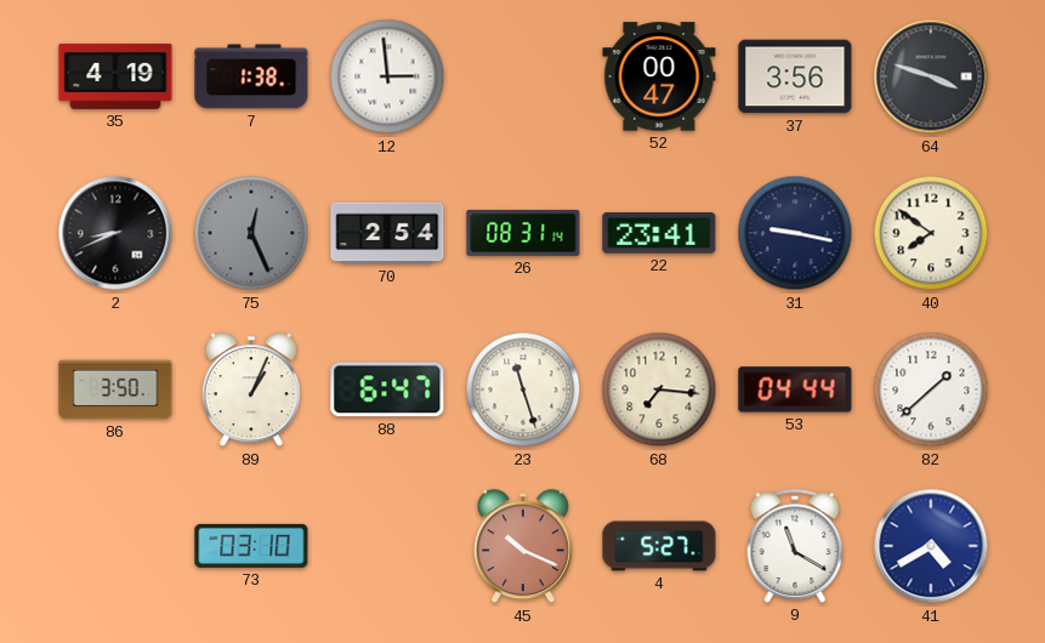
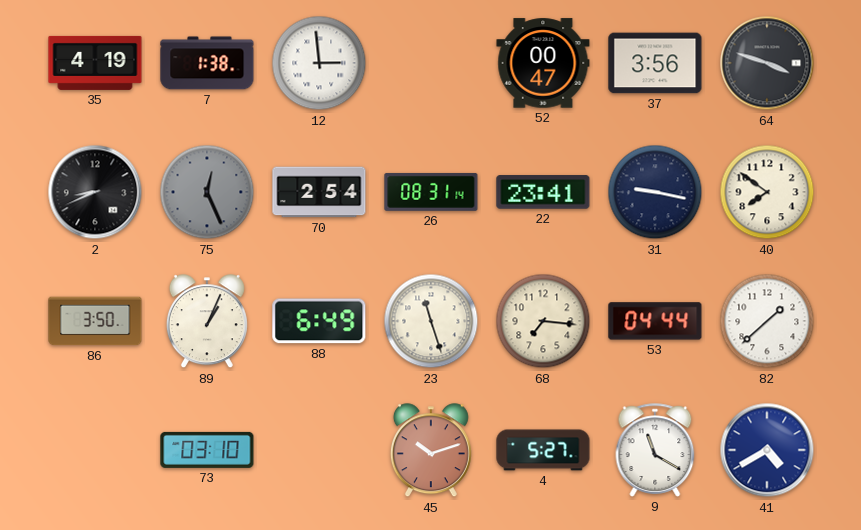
88: 6:47 -> 6:49 (319, 321)
45: 10:19 -> 10:12 (431, 451)
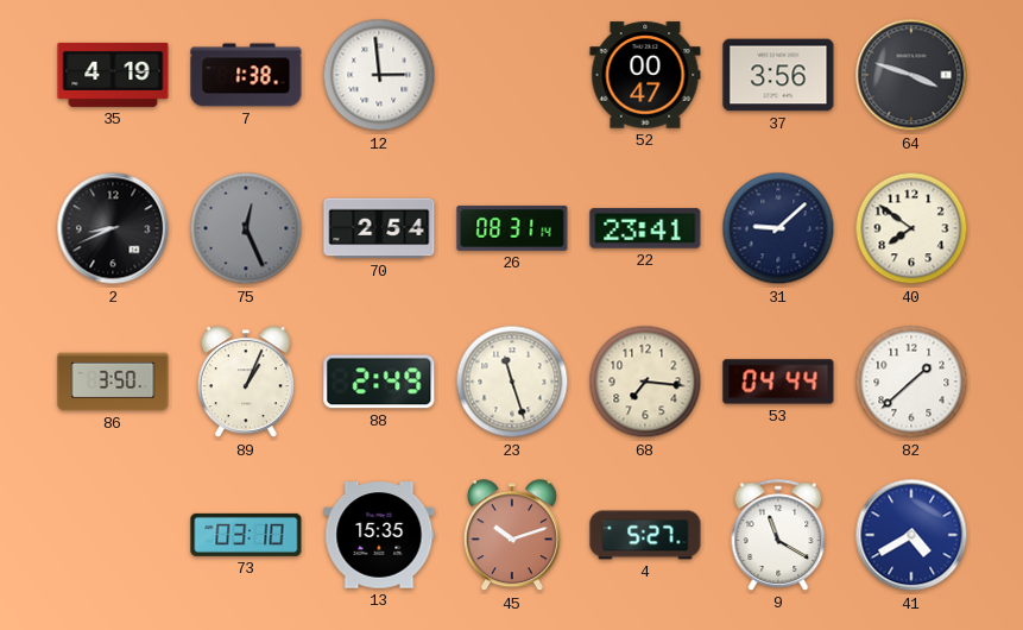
31: 9:17 -> 9:08 (778, 228)
88: 6:49 -> 2:49 (379, 382)
13: none -> 15:35 (379, 535)
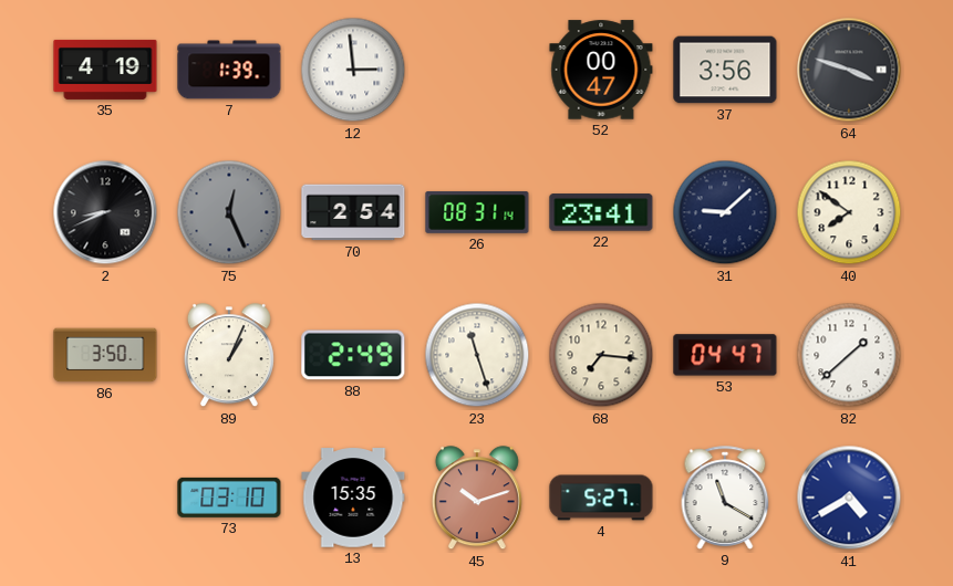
7: 1:38 -> 1:39 (229, 70)
53: 04:44 -> 04:47 (725, 355)
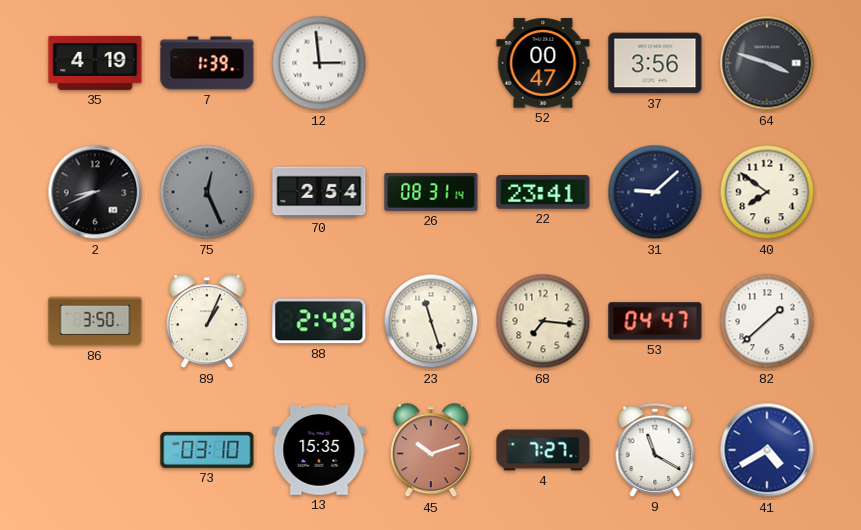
4: 5:27 -> 7:27 (543, 450)
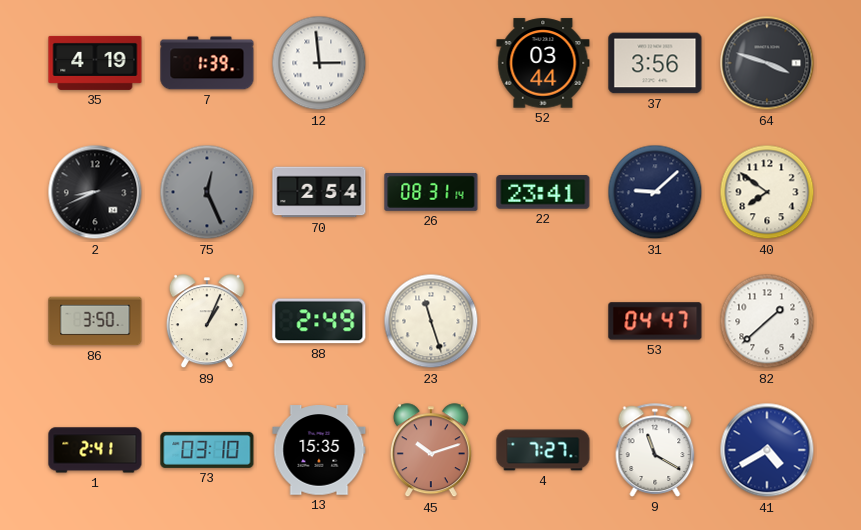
52: 00:47 -> 03:44 (543, 63)
68: 7:16 -> none (543, 321)
1: none -> 2:41 (95, 450)
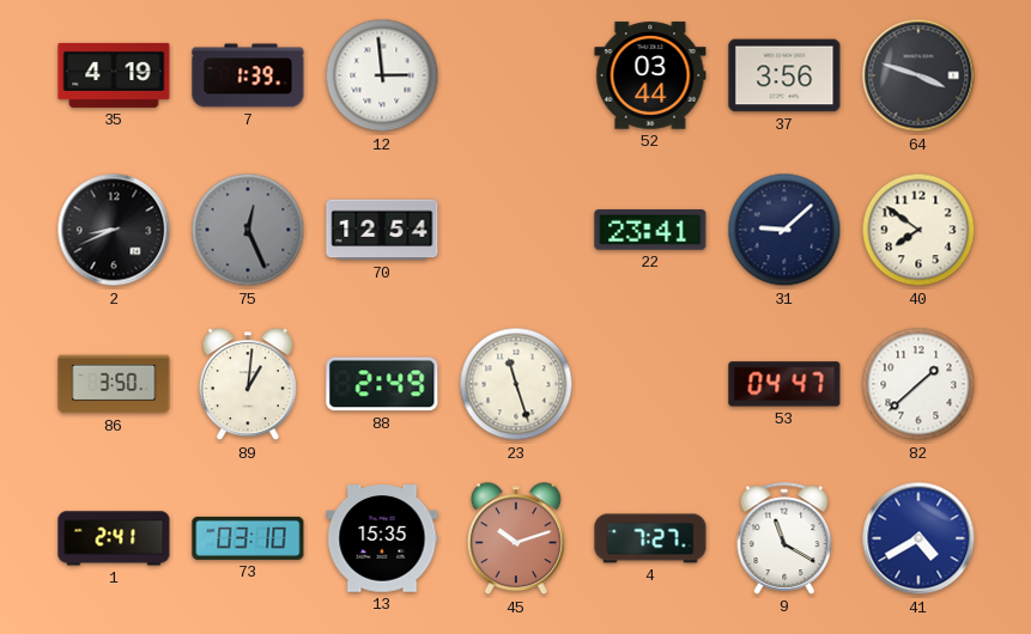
70: 2:54 -> 12:54 (382, 230)
26: 08:31 -> none (431, 192)
89: 1:04 -> 1:01 (248, 385)
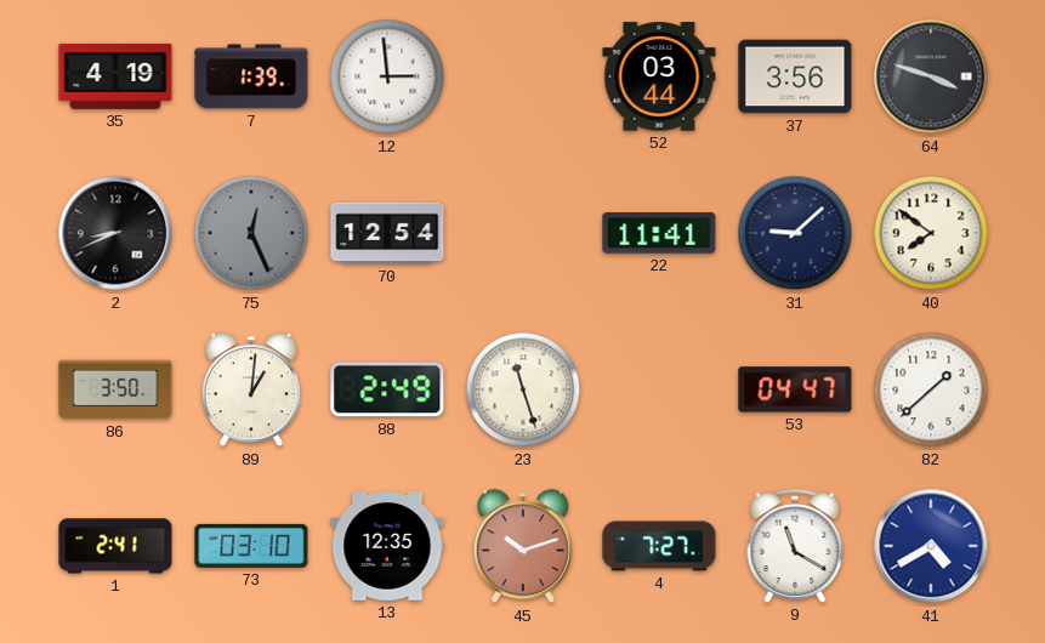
22: 23:41 -> 11:41 (659, 233)
13: 15:35 -> 12:35 (387, 546)
